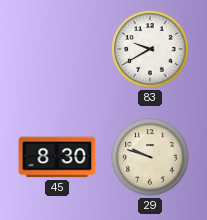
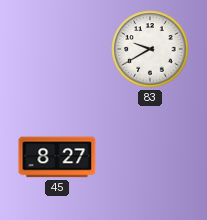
45: 8:30 -> 8:27 (57, 157)
29: 9:48 -> none (150, 157)
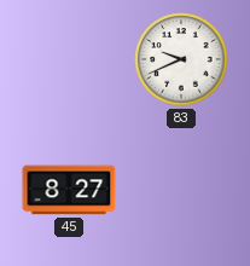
83: 9:40 -> 9:41 (181, 59)
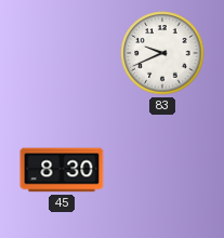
45: 8:27 -> 8:30 (62, 170)
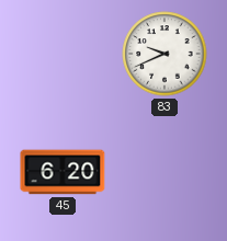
45: 8:30 -> 6:20 (63, 172)
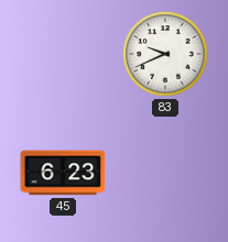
45: 6:20 -> 6:23 (63, 173)
